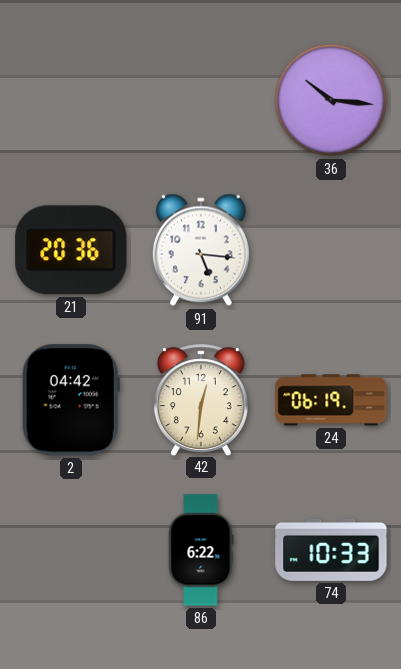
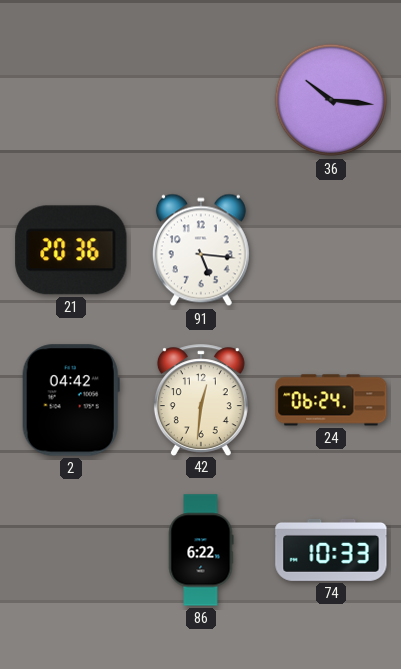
24: 06:19 -> 06:24 (331, 400)
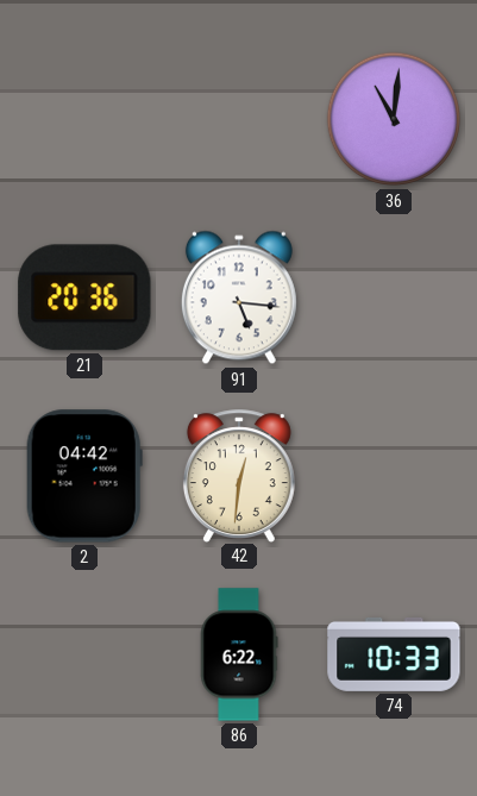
36: 10:16 -> 11:01 (394, 119)
24: 06:24 -> none (331, 400)
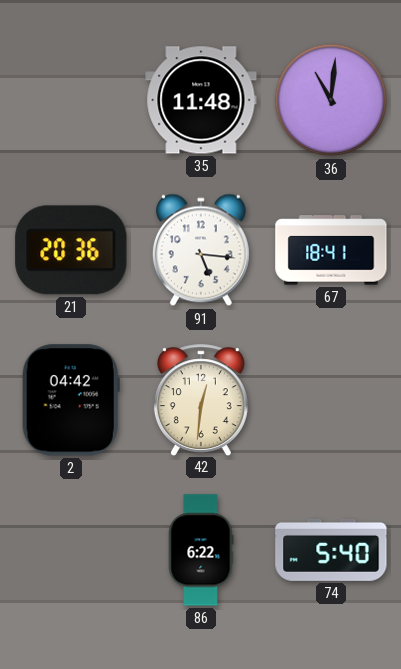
35: none -> 11:48 (201, 100)
67: none -> 18:41 (331, 250)
74: 10:33 -> 5:40 (331, 550)
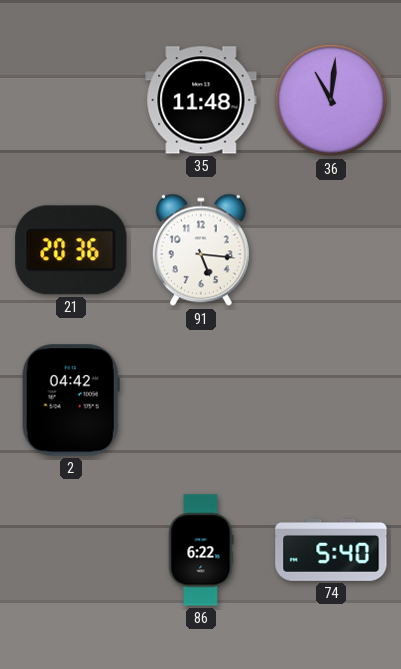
67: 18:41 -> none (331, 250)
42: 12:31 -> none (201, 400)
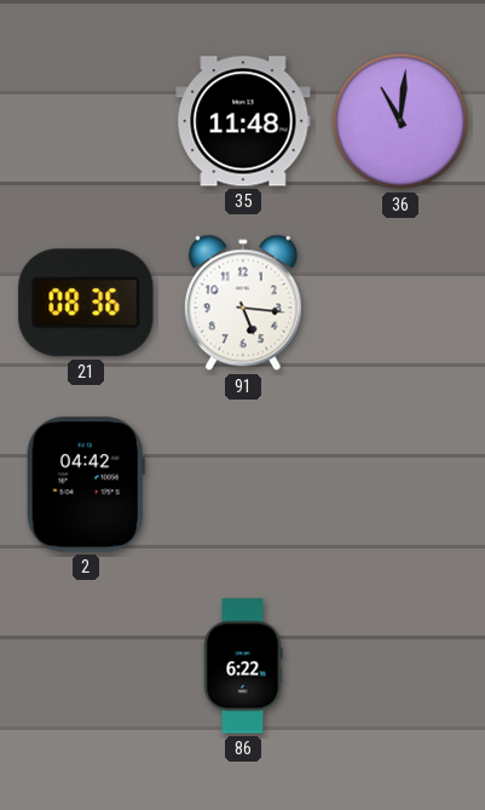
21: 20:36 -> 08:36 (86, 303)
74: 5:40 -> none (331, 550)
